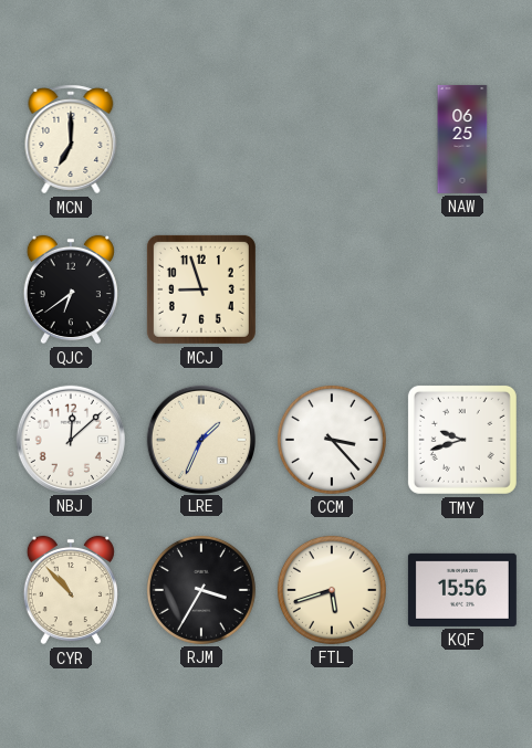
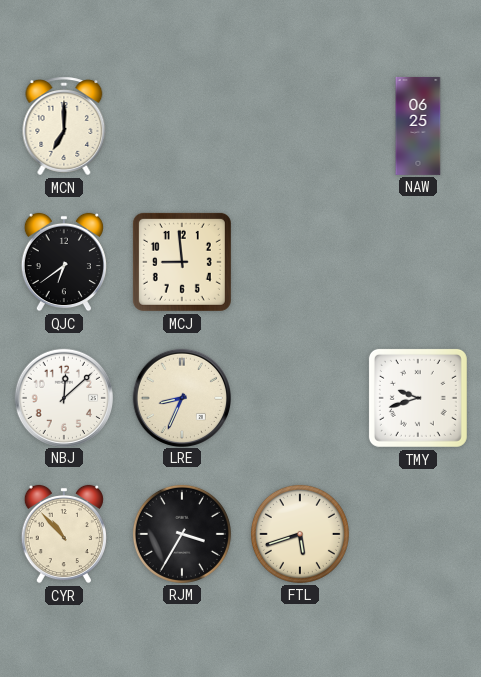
MCJ: 8:57 -> 8:59 (182, 262)
LRE: 1:34 -> 8:34 (181, 397)
CCM: 3:23 -> none (332, 440)
KQF: 15:56 -> none (462, 590)
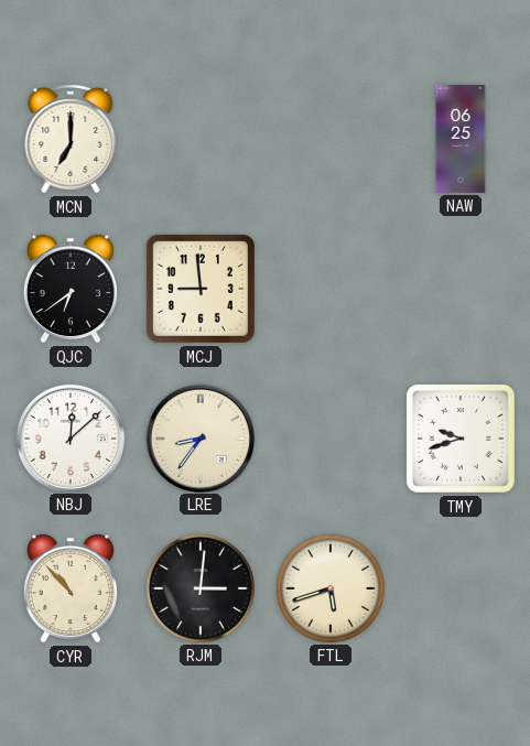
LRE: 8:34 -> 8:36 (199, 437)
RJM: 3:35 -> 3:01 (201, 588)
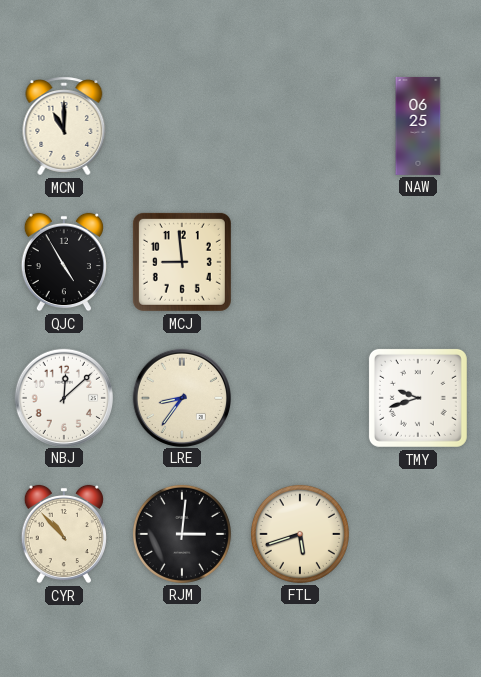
MCN: 7:00 -> 11:00 (64, 126)
QJC: 6:39 -> 4:55 (64, 262)
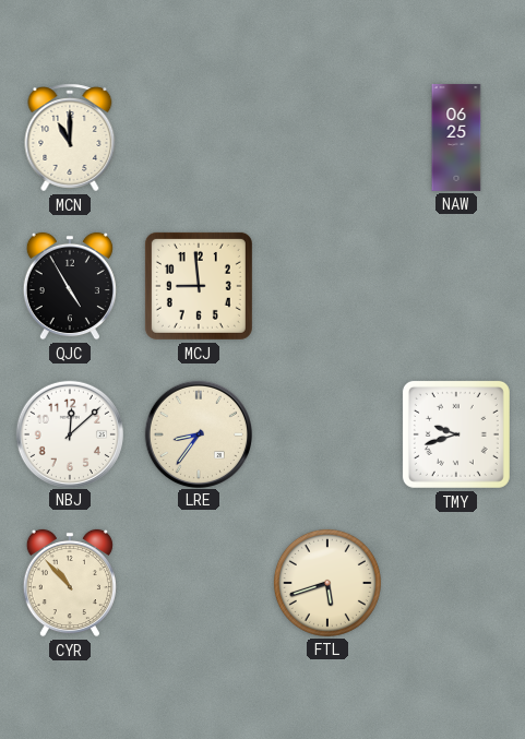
RJM: 3:01 -> none (182, 534)
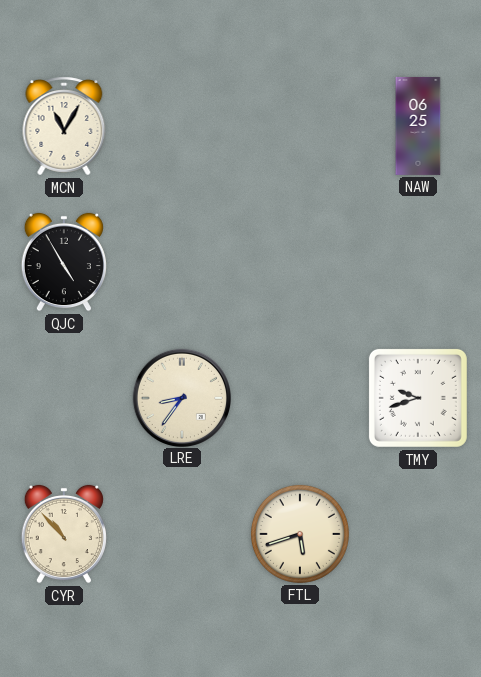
MCN: 11:00 -> 11:05 (64, 126)
MCJ: 8:59 -> none (199, 286)
NBJ: 12:08 -> none (69, 433)
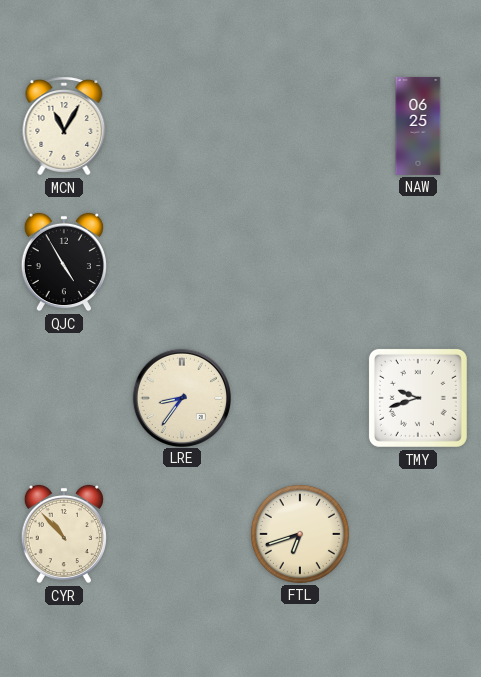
FTL: 5:42 -> 6:42 (300, 534)
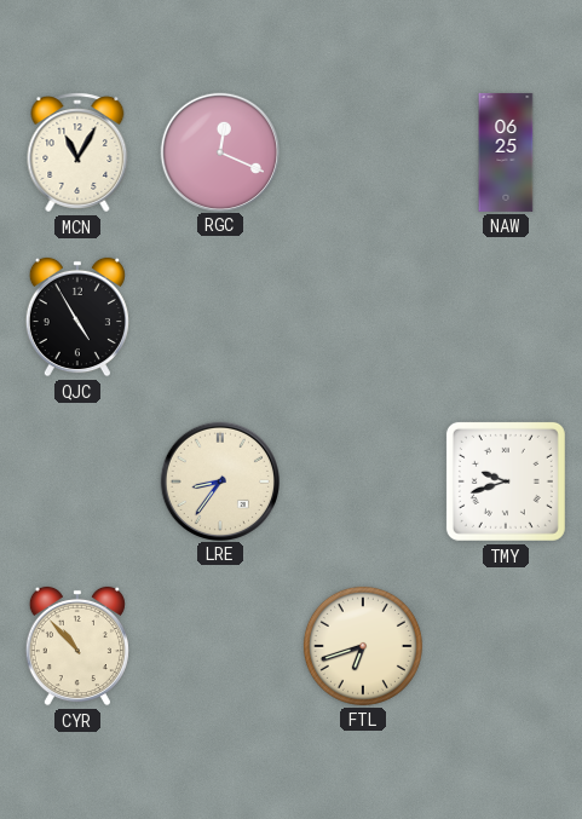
RGC: none -> 12:19 (219, 151)
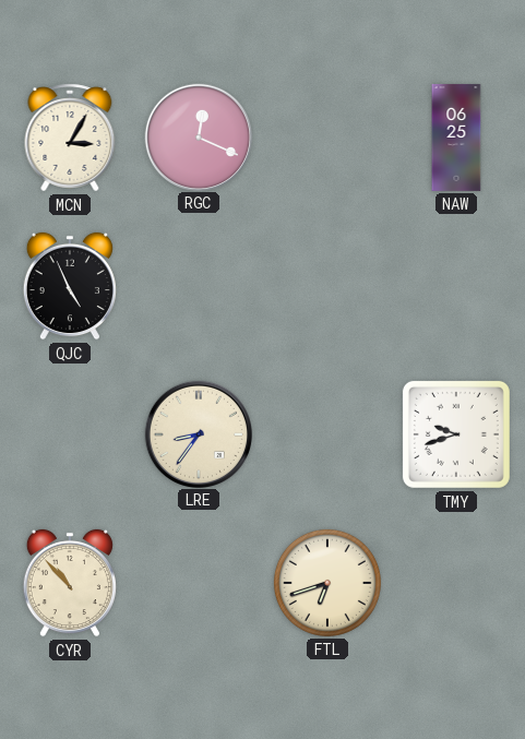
MCN: 11:05 -> 3:05 (70, 138)
QJC: 4:55 -> 4:56 (70, 286)
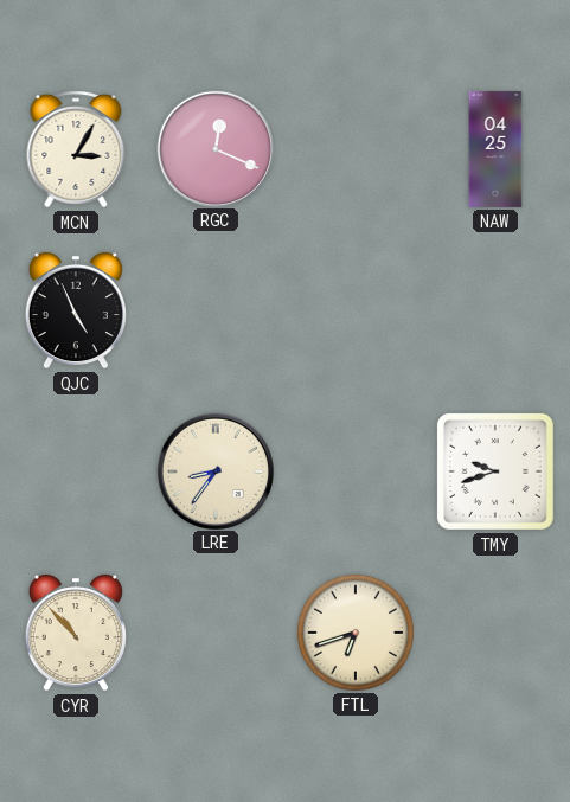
NAW: 06:25 -> 04:25 (495, 149)
